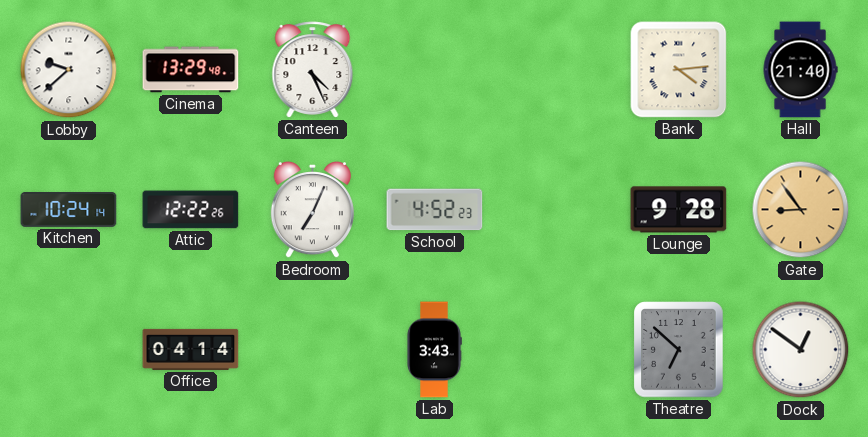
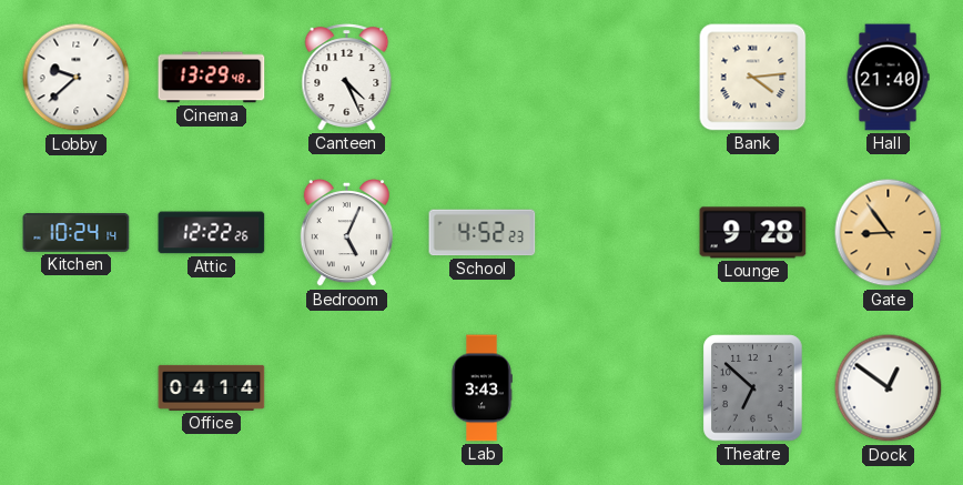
Bedroom: 7:04 -> 5:04 (346, 234)
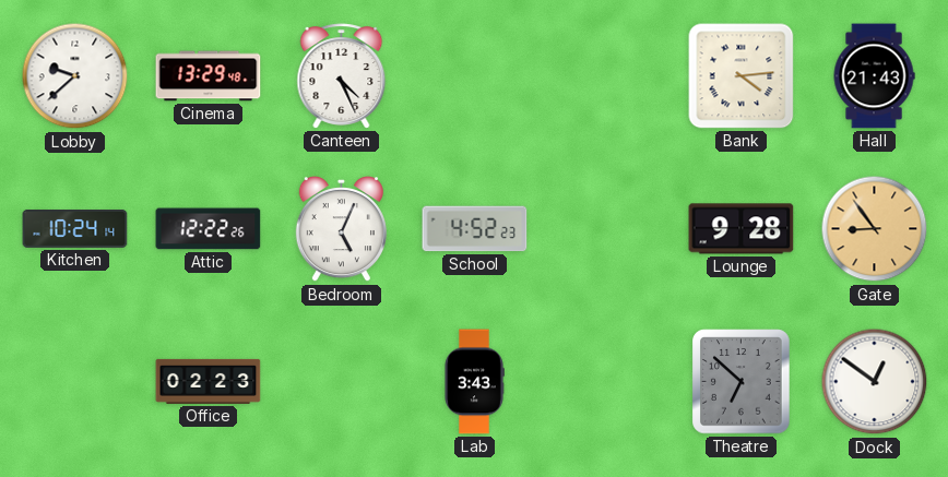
Hall: 21:40 -> 21:43 (874, 76)
Office: 04:14 -> 02:23 (209, 381)
